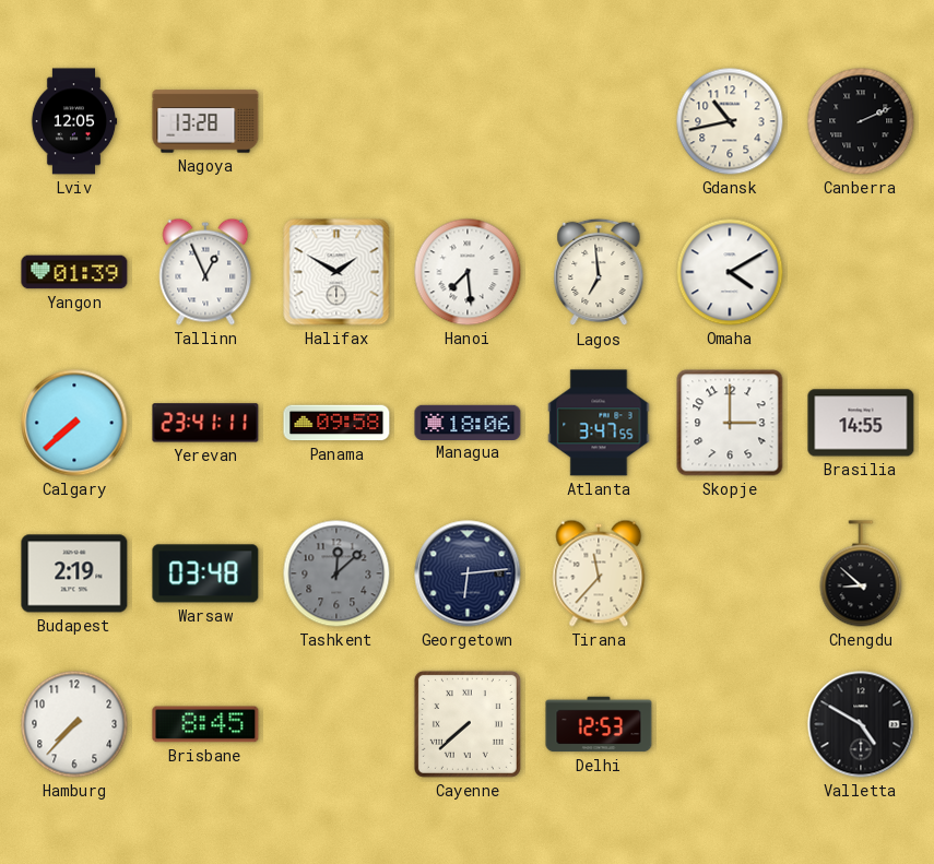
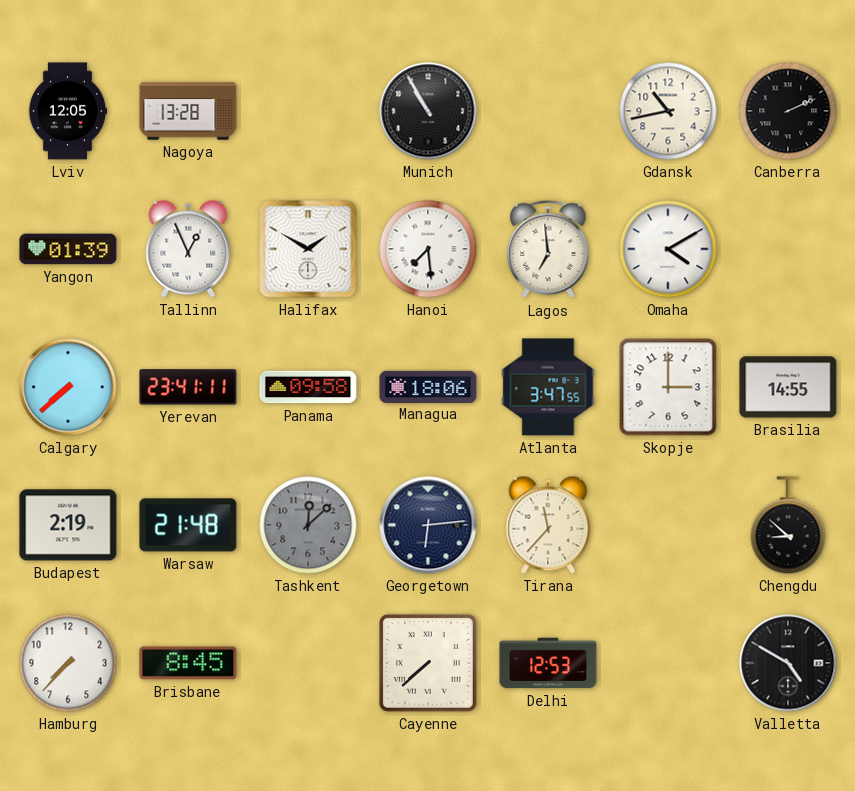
Munich: none -> 10:55 (428, 111)
Warsaw: 03:48 -> 21:48 (188, 525)
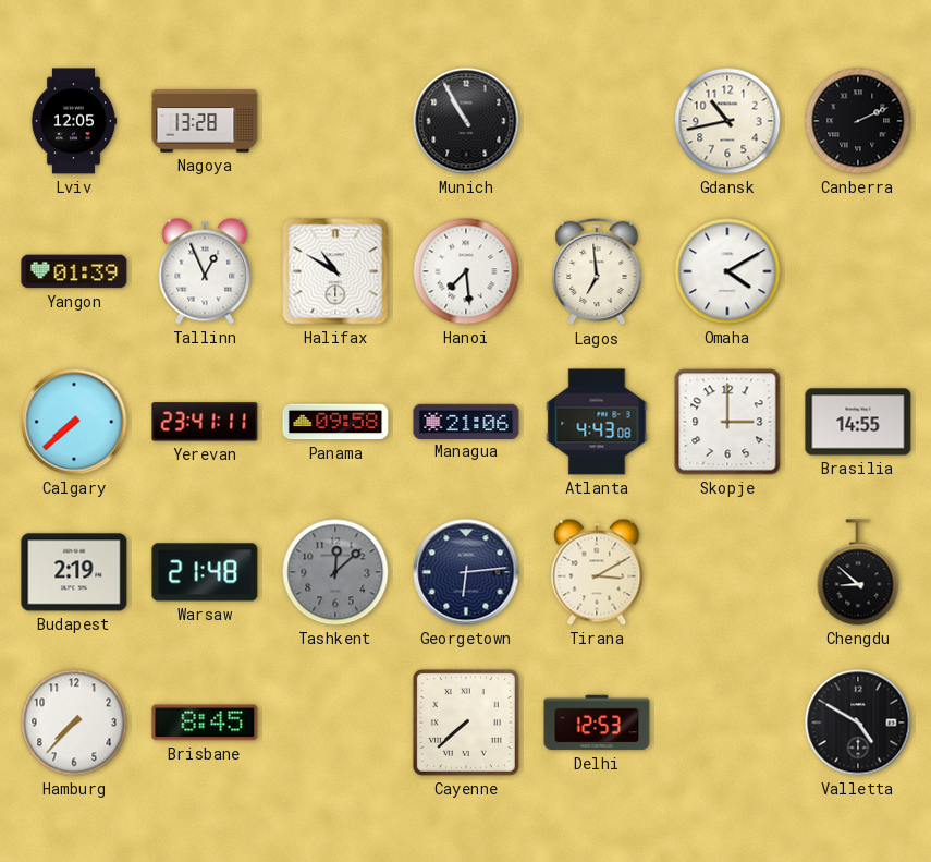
Halifax: 1:50 -> 10:50 (335, 271)
Managua: 18:06 -> 21:06 (466, 421)
Atlanta: 3:47 -> 4:43 (597, 422)
Tirana: 11:37 -> 3:10 (597, 572)
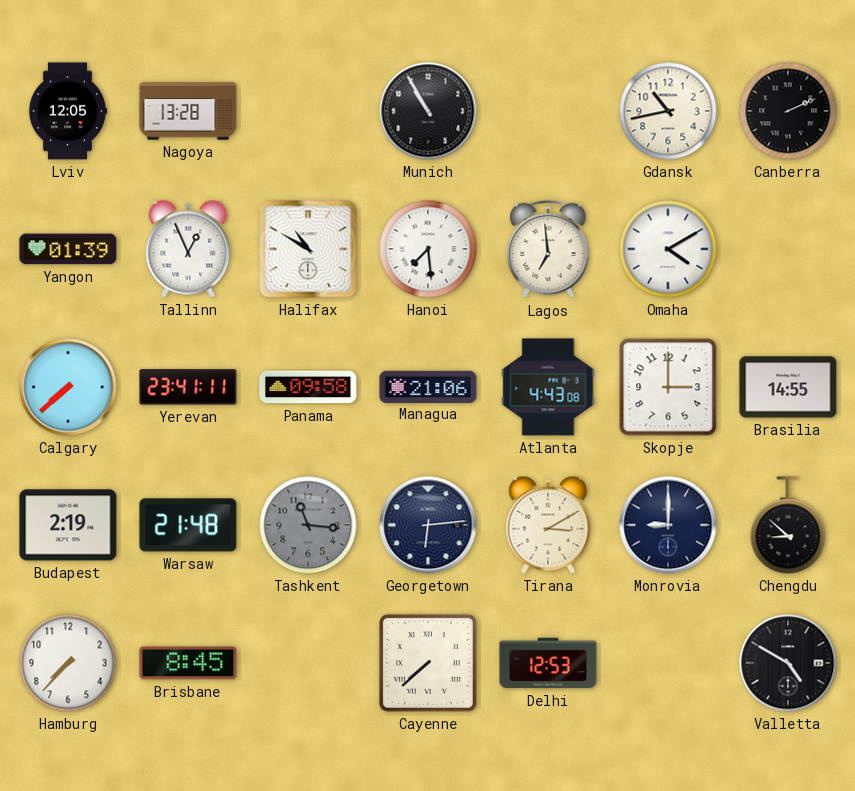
Tashkent: 12:08 -> 11:16 (308, 525)
Monrovia: none -> 9:00 (668, 525)
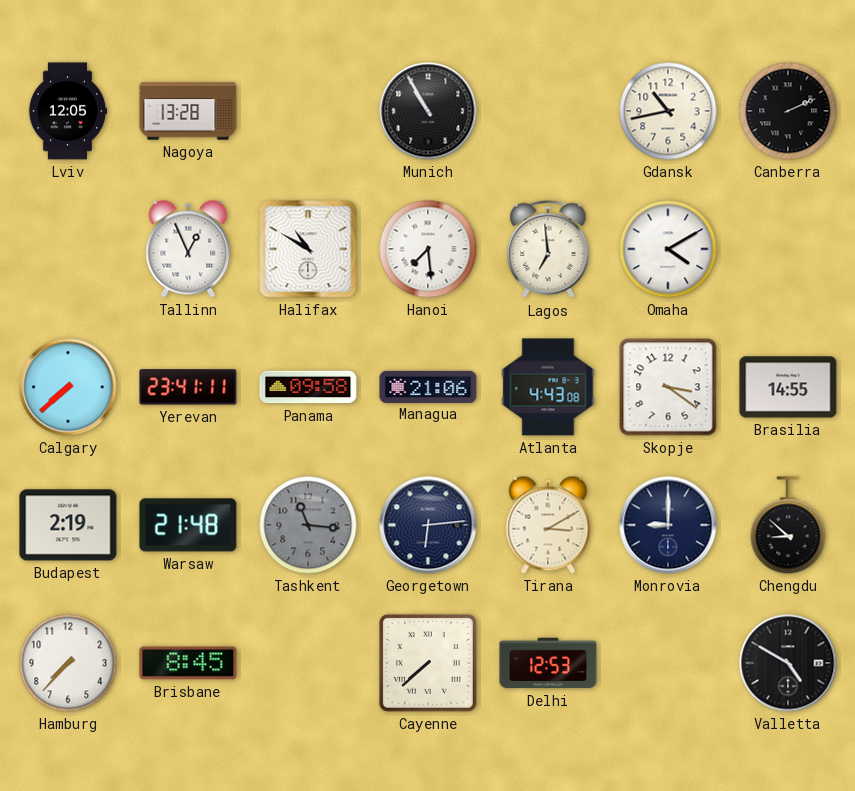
Yangon: 01:39 -> none (68, 249)
Skopje: 3:00 -> 3:21 (668, 387)
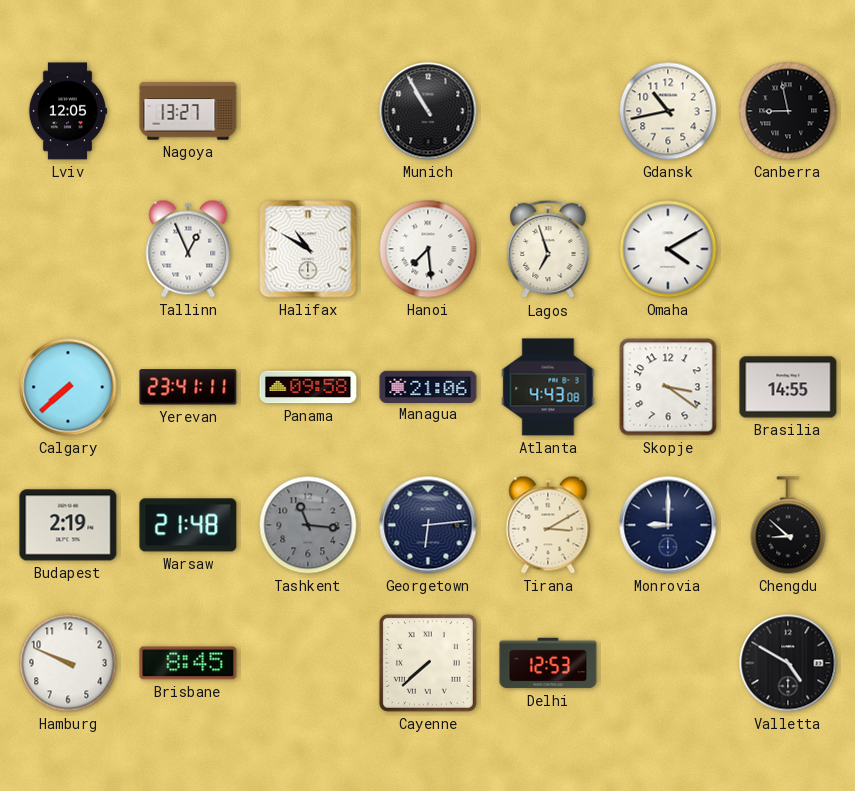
Nagoya: 13:28 -> 13:27 (188, 111)
Canberra: 2:11 -> 8:58 (788, 111)
Lagos: 6:59 -> 6:57 (548, 249)
Hamburg: 7:37 -> 9:49 (68, 663)
